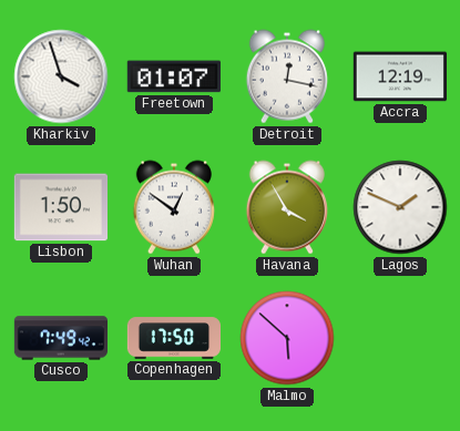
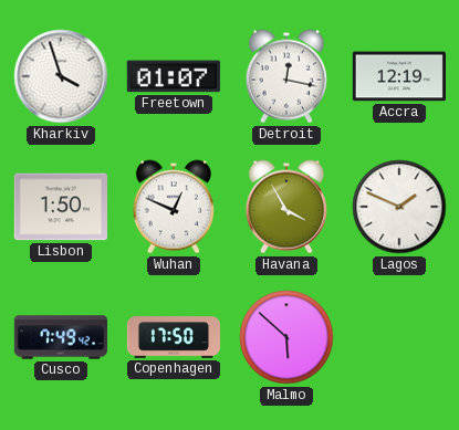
Wuhan: 12:51 -> 12:49 (174, 207)
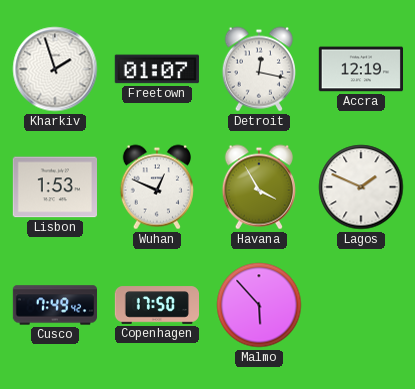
Kharkiv: 3:57 -> 1:57 (55, 69)
Lisbon: 1:50 -> 1:53 (54, 187)
Malmo: 5:52 -> 5:53 (259, 305)
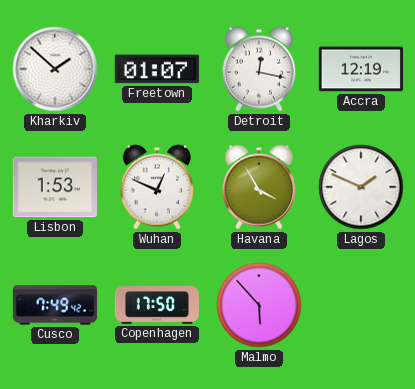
Kharkiv: 1:57 -> 1:52 (55, 69)
